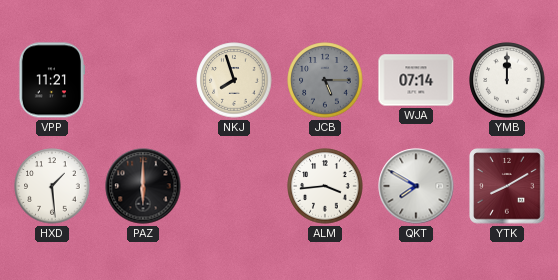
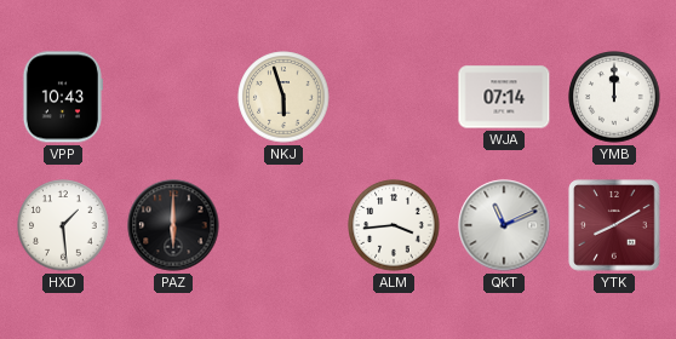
VPP: 11:21 -> 10:43 (62, 97)
NKJ: 7:57 -> 5:57 (283, 97)
JCB: 5:15 -> none (325, 80)
QKT: 7:50 -> 11:11 (504, 225)
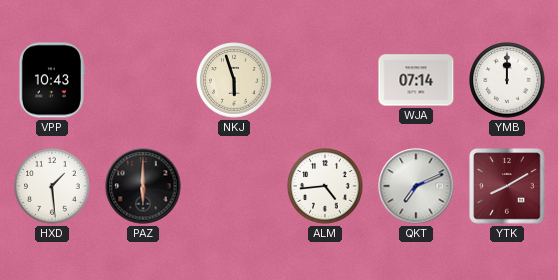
ALM: 3:44 -> 4:44 (325, 186)
QKT: 11:11 -> 7:11 (416, 186)
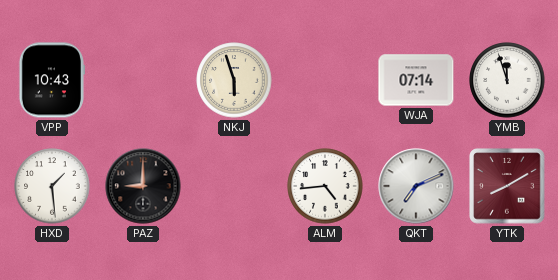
YMB: 12:00 -> 11:57 (507, 80)
PAZ: 6:00 -> 9:00 (143, 186)
